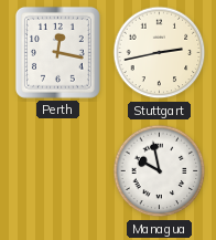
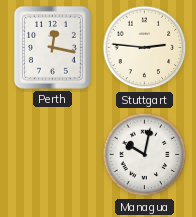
Stuttgart: 2:43 -> 2:46 (145, 48)
Managua: 9:58 -> 10:02 (145, 155)
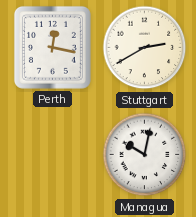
Stuttgart: 2:46 -> 2:40 (145, 48)
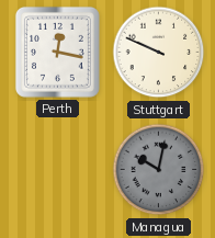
Stuttgart: 2:40 -> 9:49 (159, 53)
Managua dial: white -> grey (159, 170)
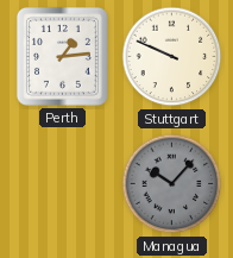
Perth: 12:17 -> 1:14 (62, 56)
Managua: 10:02 -> 10:07 (172, 184)
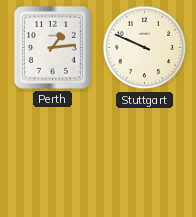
Managua: 10:07 -> none (172, 184)
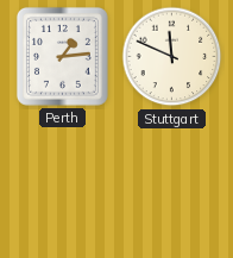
Stuttgart: 9:49 -> 11:49 (172, 57)
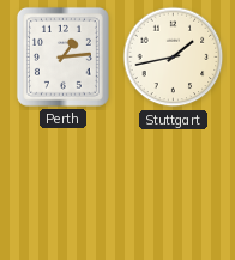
Stuttgart: 11:49 -> 1:43 (174, 58)
